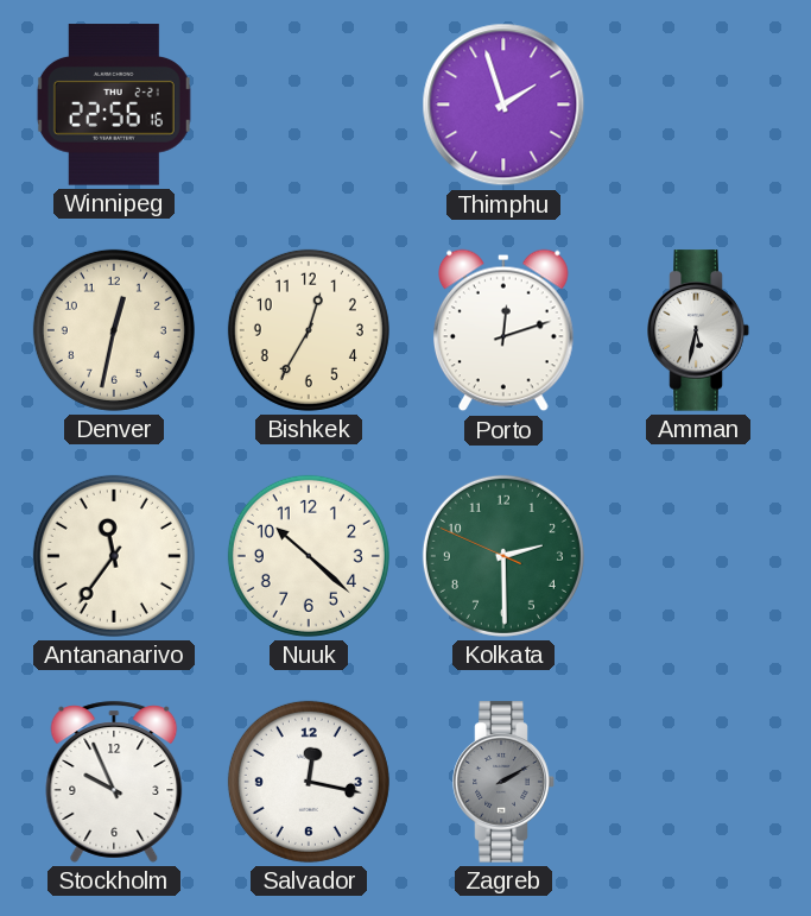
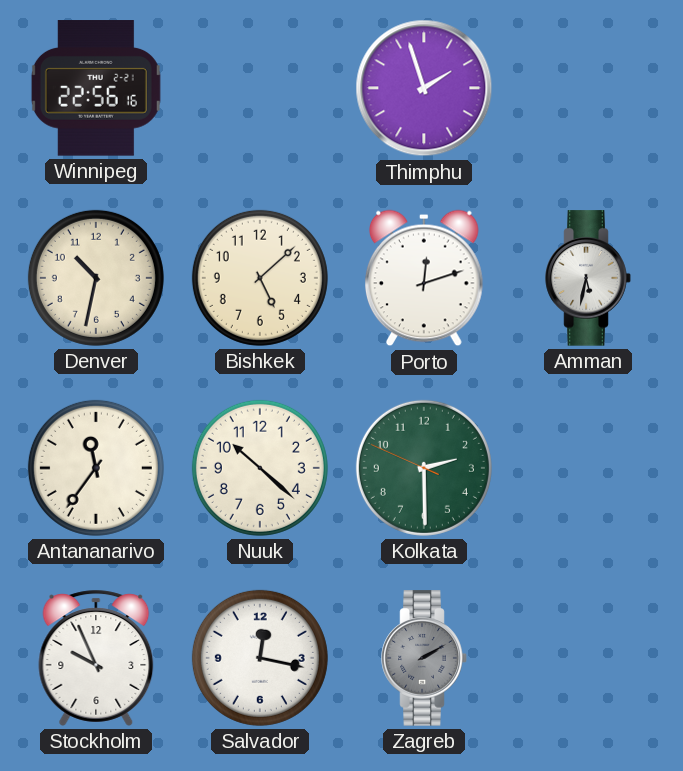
Denver: 12:32 -> 10:32 (96, 278)
Bishkek: 12:35 -> 5:08 (260, 278)
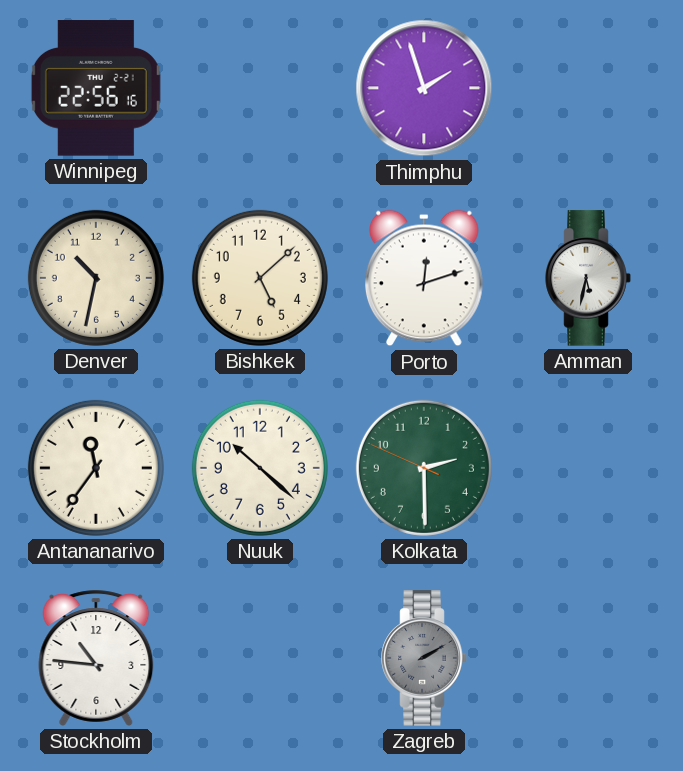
Stockholm: 9:56 -> 10:46 (96, 658)
Salvador: 12:17 -> none (260, 658)
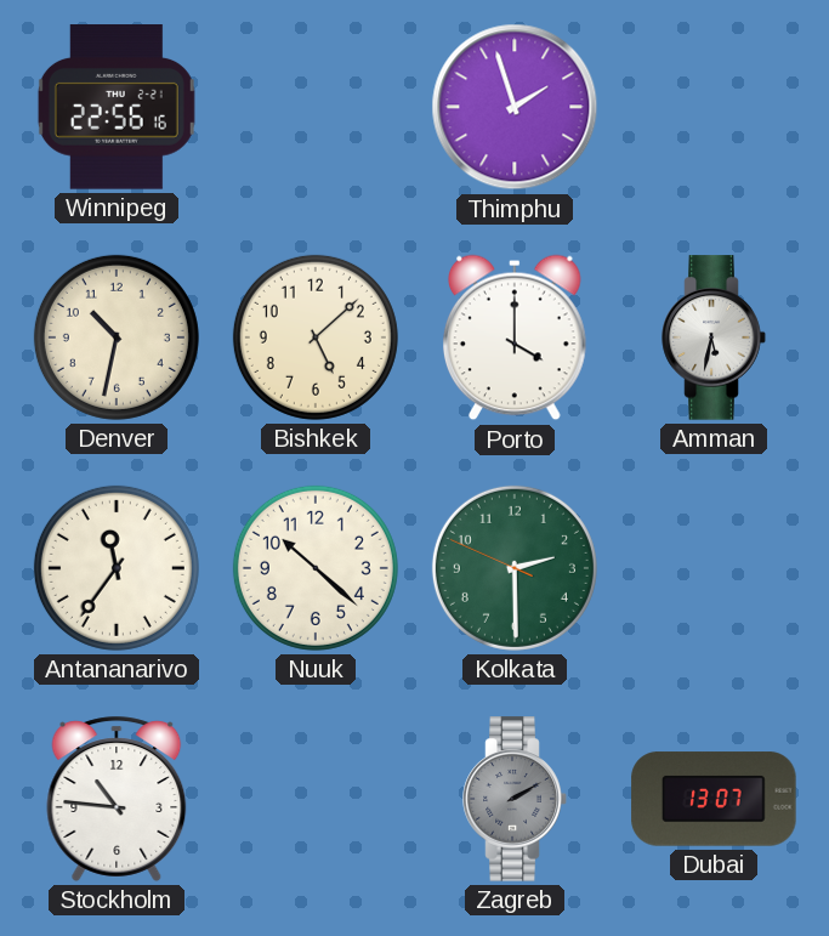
Porto: 12:12 -> 4:00 (516, 337)
Dubai: none -> 13:07 (714, 799)
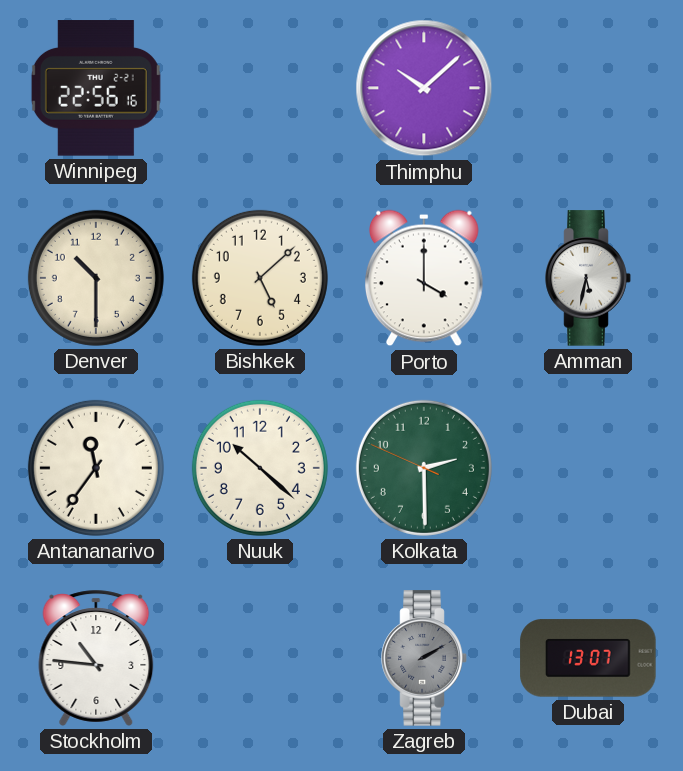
Thimphu: 1:57 -> 10:08 (424, 88)
Denver: 10:32 -> 10:30 (96, 278)
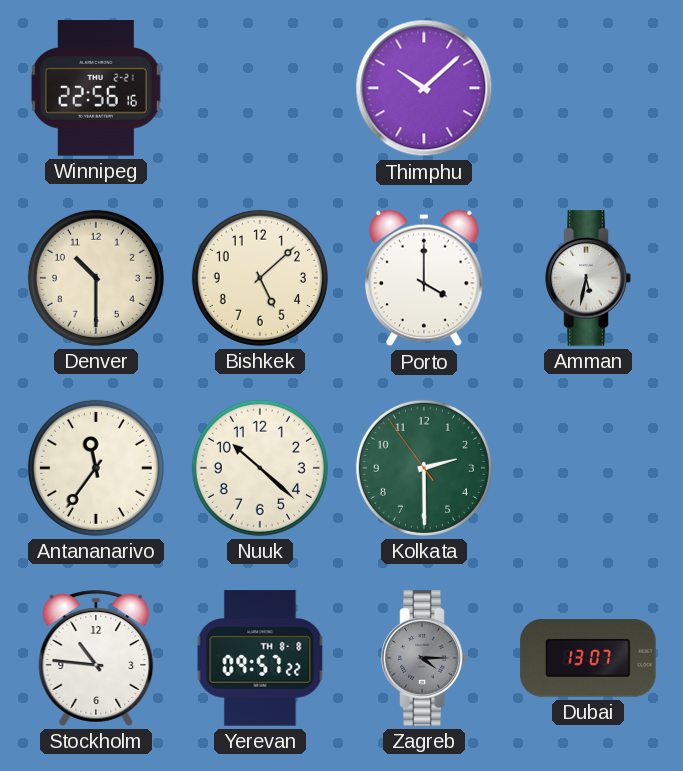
Kolkata: 2:29:49 -> 2:29:54 (424, 468)
Yerevan: none -> 09:57 (260, 658)
Zagreb: 2:10 -> 4:15 (424, 658)
